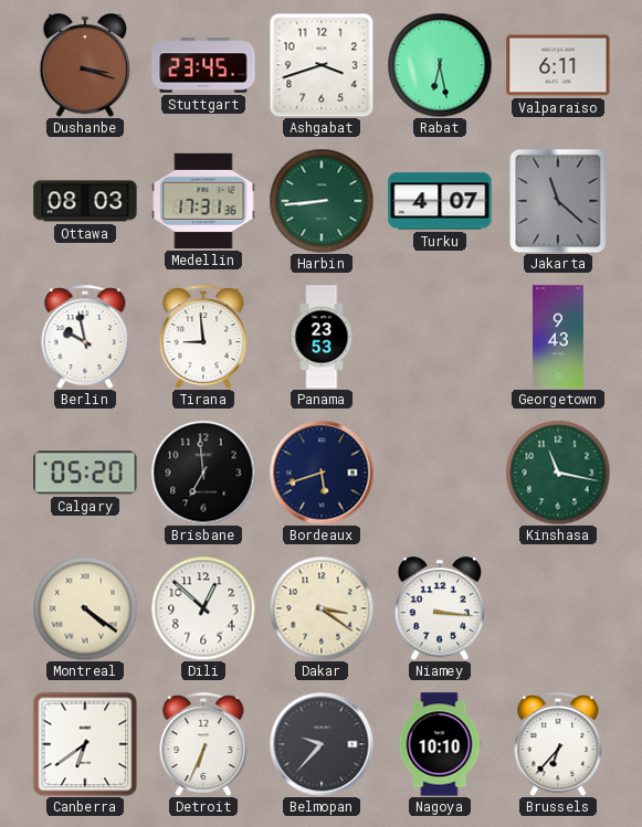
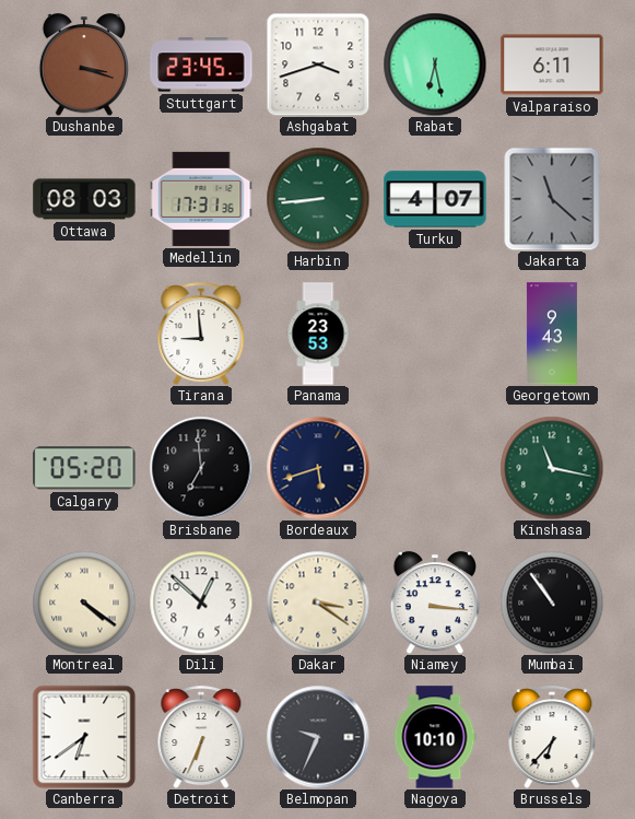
Berlin: 9:58 -> none (85, 337)
Mumbai: none -> 10:54 (552, 602)
Belmopan: 9:37 -> 9:34 (318, 737)
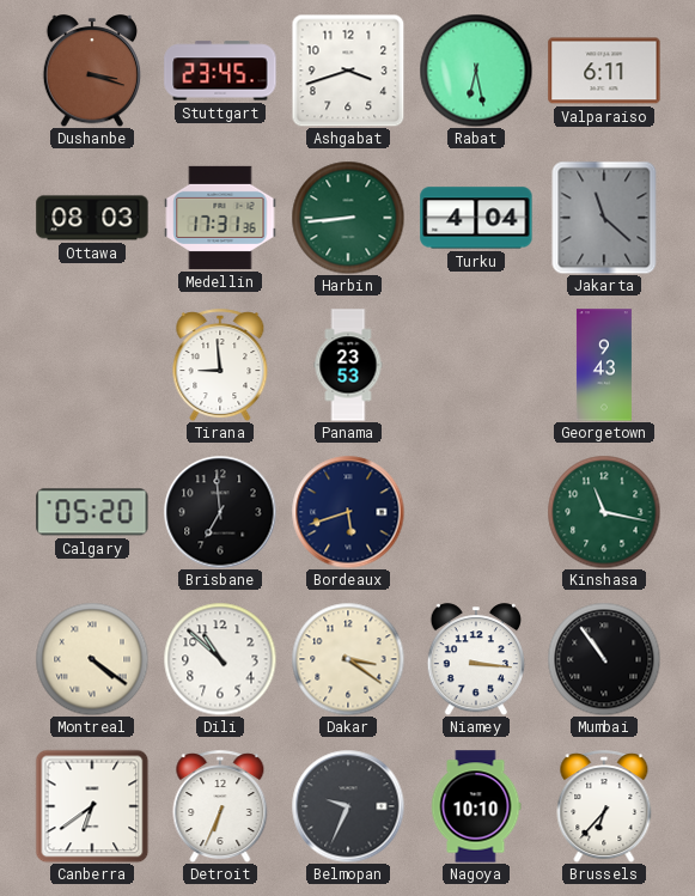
Turku: 4:07 -> 4:04 (476, 218)
Dili: 12:52 -> 10:52 (220, 659)
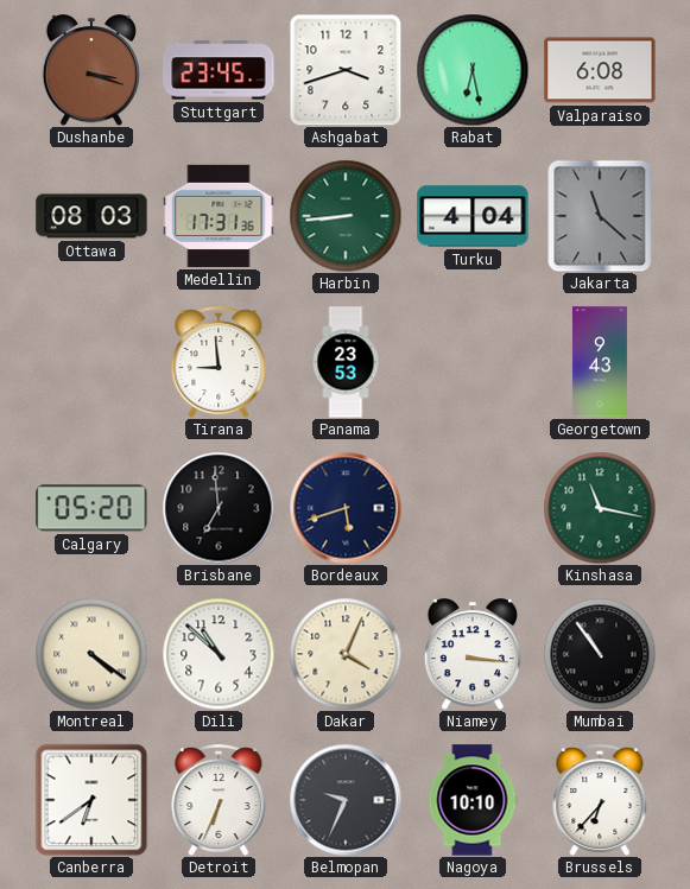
Valparaiso: 6:11 -> 6:08 (600, 70)
Dakar: 3:21 -> 4:04 (346, 654)
